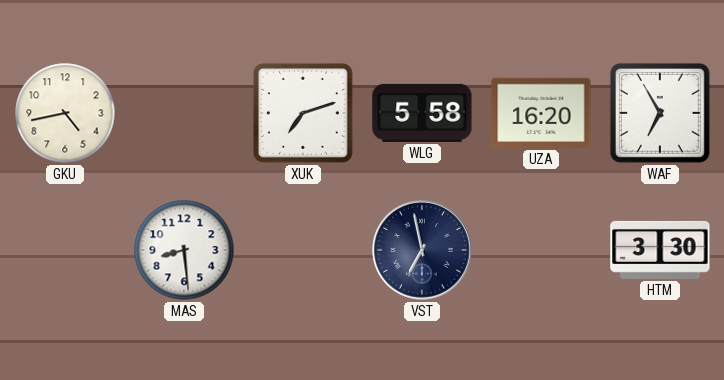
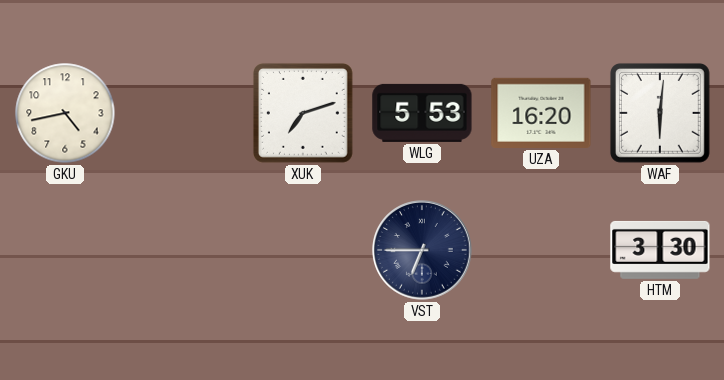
WLG: 5:58 -> 5:53 (422, 113)
WAF: 6:55 -> 6:01 (660, 113)
MAS: 8:29 -> none (184, 250)
VST: 6:58 -> 6:45 (422, 250)
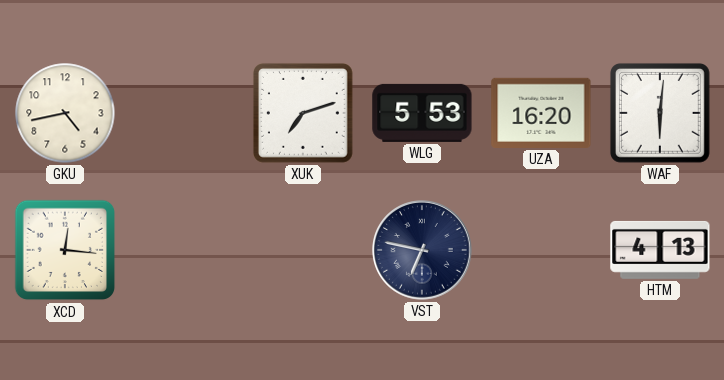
XCD: none -> 12:16 (65, 250)
VST: 6:45 -> 6:47 (422, 250)
HTM: 3:30 -> 4:13 (660, 250)
